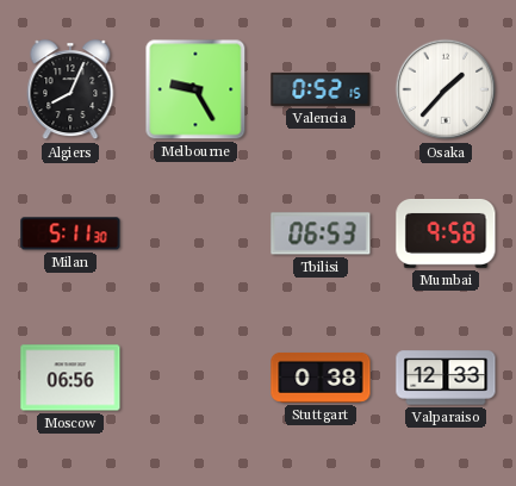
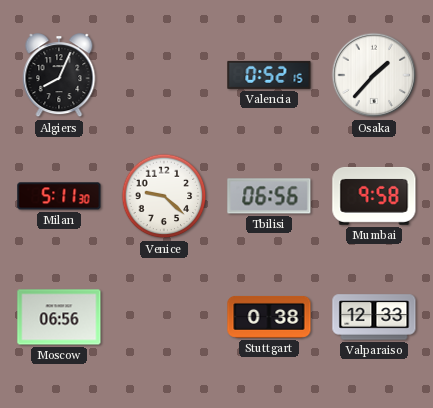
Melbourne: 9:25 -> none (195, 89)
Venice: none -> 9:22 (164, 196)
Tbilisi: 06:53 -> 06:56 (269, 196)
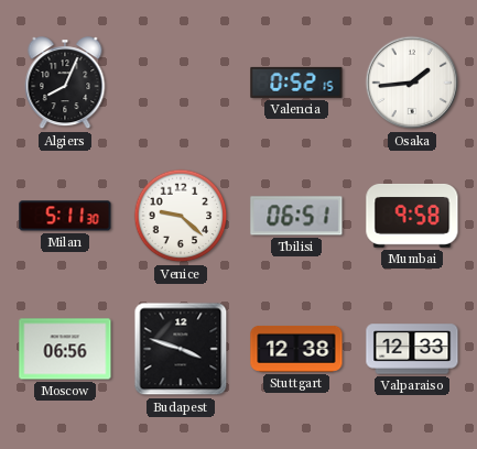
Osaka: 1:37 -> 1:44 (412, 83)
Tbilisi: 06:56 -> 06:51 (296, 216)
Budapest: none -> 3:48 (181, 349)
Stuttgart: 0:38 -> 12:38 (296, 349)
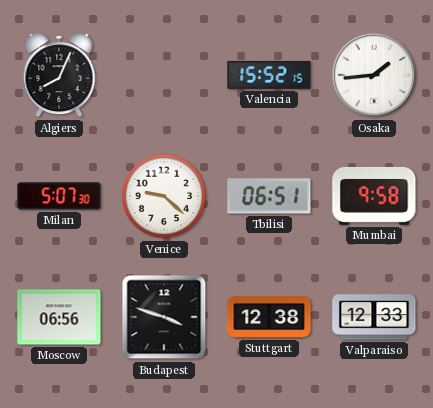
Valencia: 0:52 -> 15:52 (269, 75)
Milan: 5:11 -> 5:07 (59, 196)
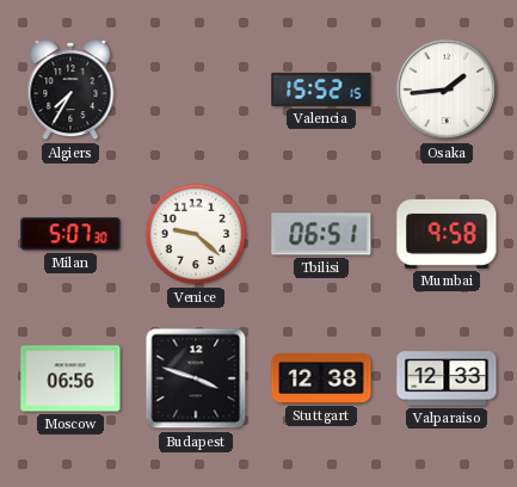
Algiers: 8:04 -> 7:35 (70, 91)
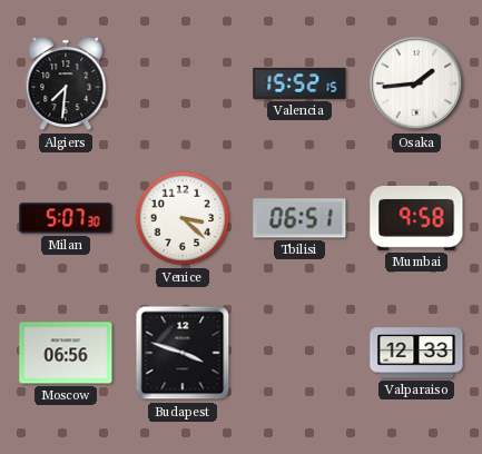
Algiers: 7:35 -> 7:31 (66, 85)
Venice: 9:22 -> 3:22 (183, 218)
Stuttgart: 12:38 -> none (321, 378)
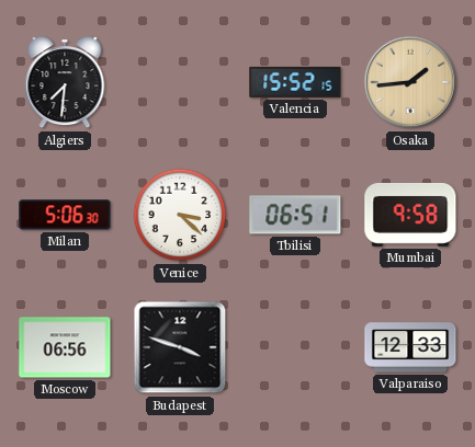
Osaka dial: white -> champagne (410, 82)
Milan: 5:07 -> 5:06 (65, 215)
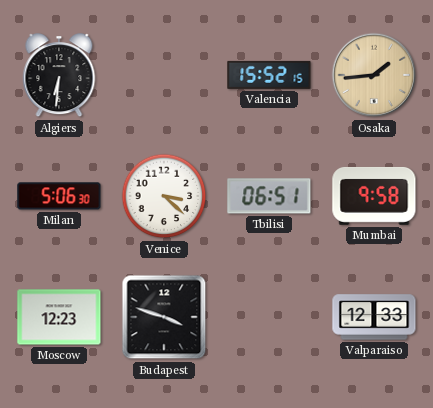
Algiers: 7:31 -> 6:31 (59, 76)
Moscow: 06:56 -> 12:23 (59, 317)
